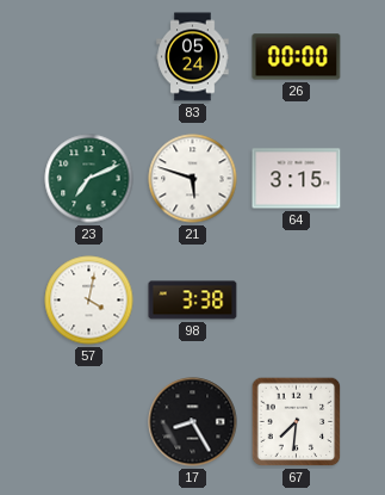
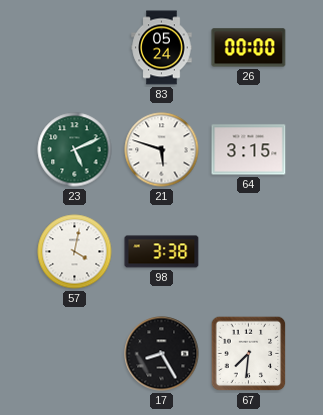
23: 7:11 -> 5:11 (75, 150)
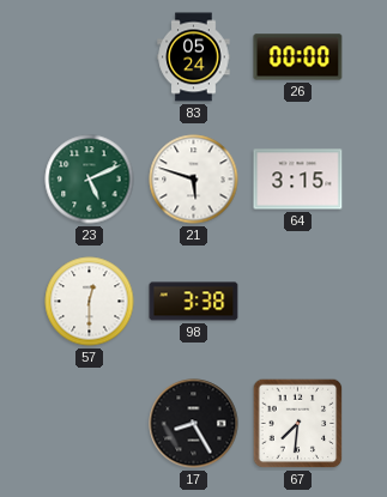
57: 4:02 -> 12:30 (90, 302)
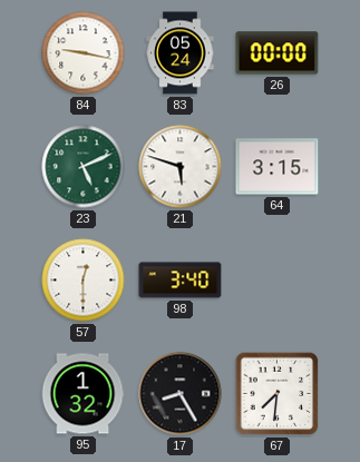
84: none -> 9:17 (84, 53)
98: 3:38 -> 3:40 (181, 281)
95: none -> 1:32 (82, 394)
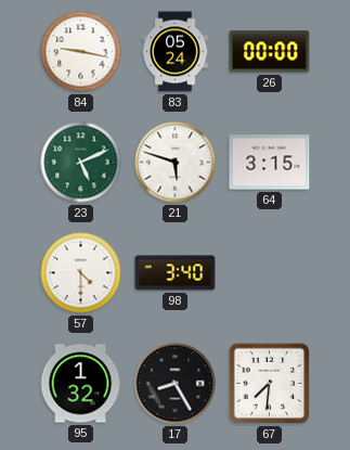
57: 12:30 -> 4:30 (81, 273)
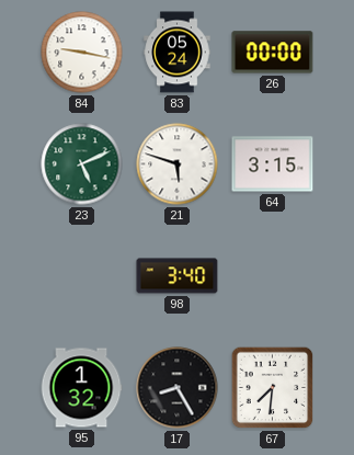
57: 4:30 -> none (81, 273)
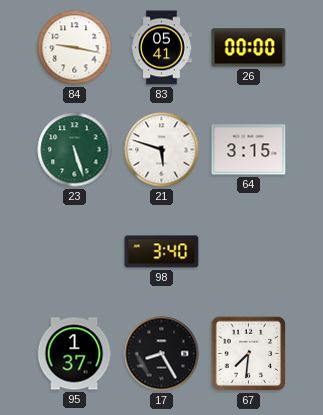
83: 05:24 -> 05:41 (162, 48)
23: 5:11 -> 5:27 (75, 150)
95: 1:32 -> 1:37 (74, 354)
